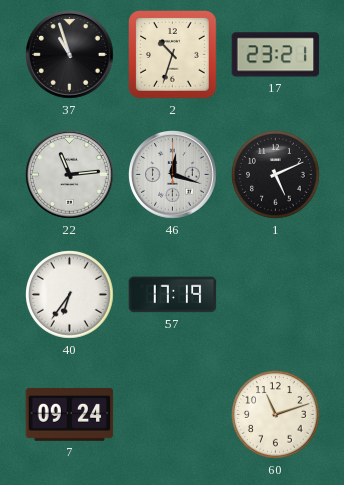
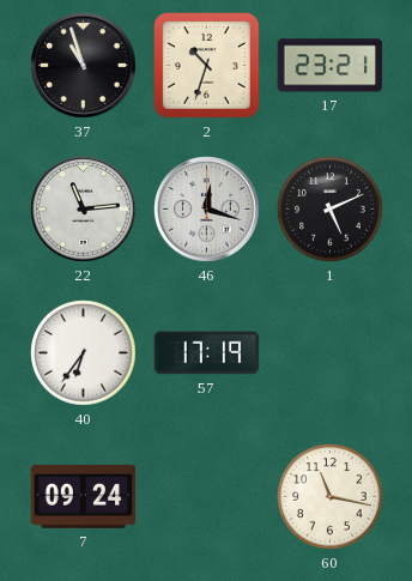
60: 11:12 -> 11:17 (331, 497)
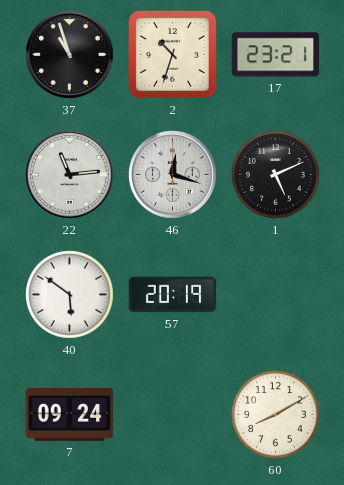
40: 6:36 -> 5:51 (70, 295)
57: 17:19 -> 20:19 (173, 295)
60: 11:17 -> 8:10 (276, 415)
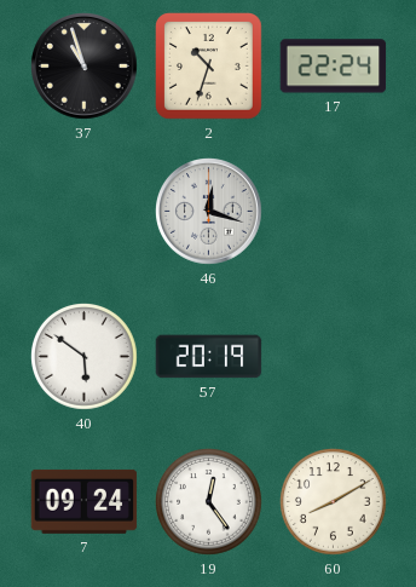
17: 23:21 -> 22:24 (334, 67)
22: 11:14 -> none (70, 175)
1: 5:11 -> none (276, 175)
19: none -> 12:24 (209, 502)
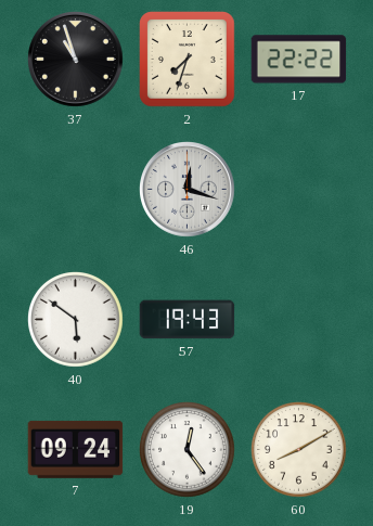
2: 10:33 -> 7:33 (188, 60)
17: 22:24 -> 22:22 (299, 60)
57: 20:19 -> 19:43 (188, 320)
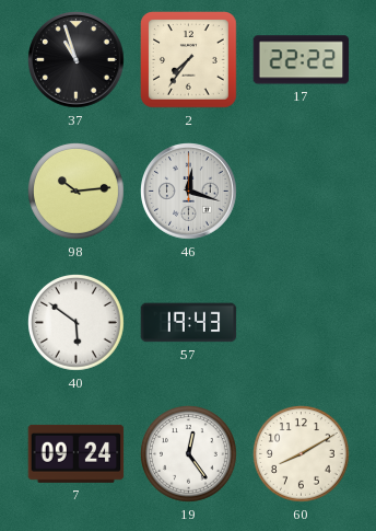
2: 7:33 -> 7:36 (189, 60)
98: none -> 10:14 (77, 192)
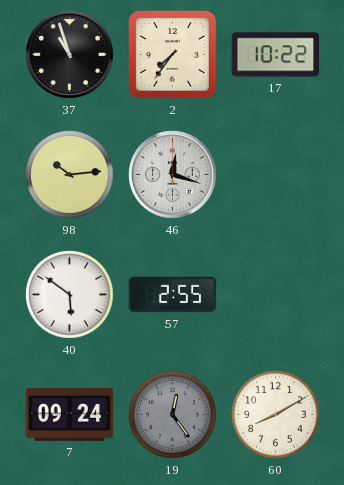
17: 22:22 -> 10:22 (276, 55)
57: 19:43 -> 2:55 (173, 295)
19 dial: white -> grey (173, 415)
